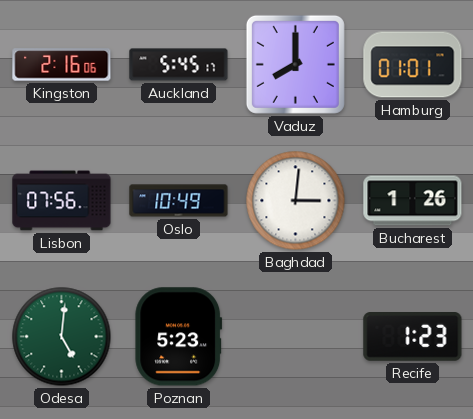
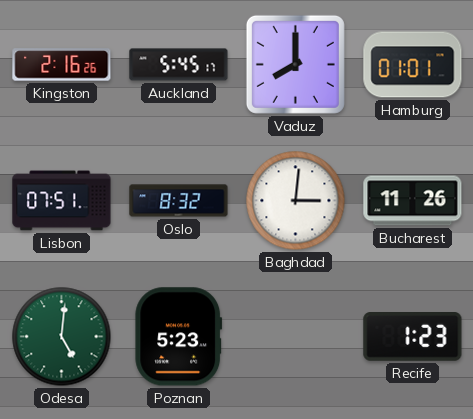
Kingston: 2:16:06 -> 2:16:26 (62, 65)
Lisbon: 07:56 -> 07:51 (62, 201)
Oslo: 10:49 -> 8:32 (179, 201)
Bucharest: 1:26 -> 11:26 (413, 201)
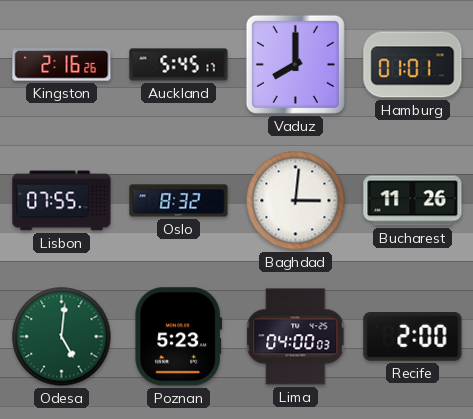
Lisbon: 07:51 -> 07:55 (62, 201)
Lima: none -> 04:00 (296, 337)
Recife: 1:23 -> 2:00 (413, 337)
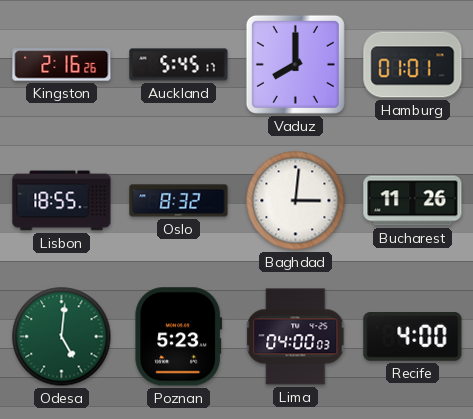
Lisbon: 07:55 -> 18:55 (62, 201)
Recife: 2:00 -> 4:00 (413, 337)
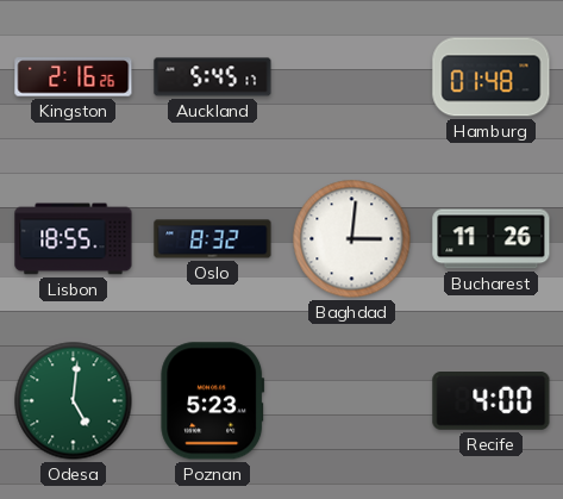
Vaduz: 8:00 -> none (295, 64)
Hamburg: 01:01 -> 01:48 (492, 77)
Lima: 04:00 -> none (296, 337)
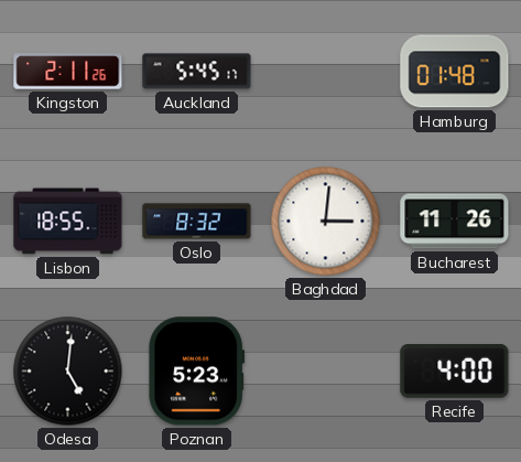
Kingston: 2:16 -> 2:11 (68, 72)
Odesa dial: green -> black (68, 372)
